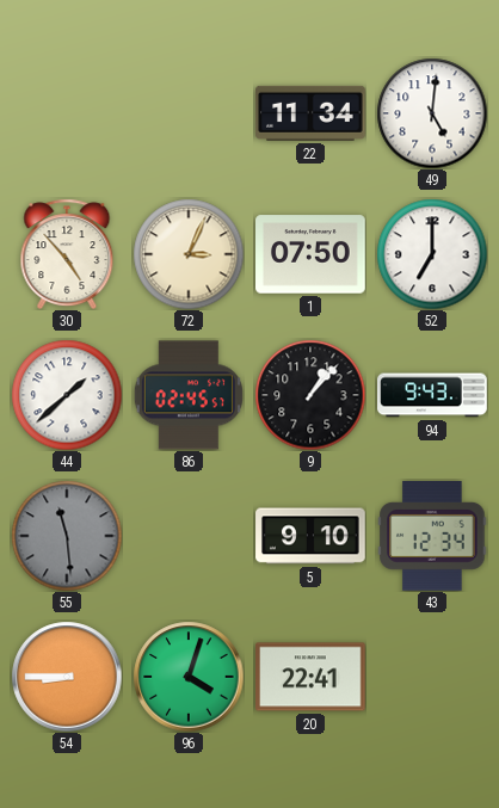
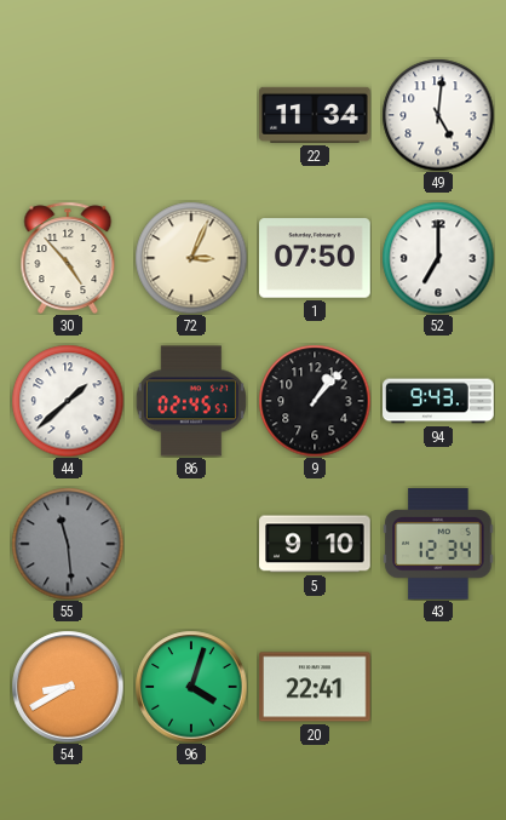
54: 8:45 -> 8:40 (68, 687)
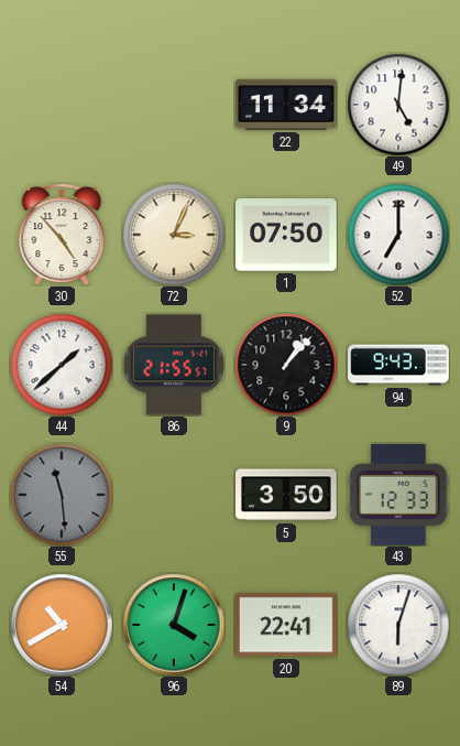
86: 02:45 -> 21:55 (174, 365)
5: 9:10 -> 3:50 (286, 495)
43: 12:34 -> 12:33 (398, 496)
54: 8:40 -> 10:40 (62, 625)
89: none -> 6:03 (398, 625)
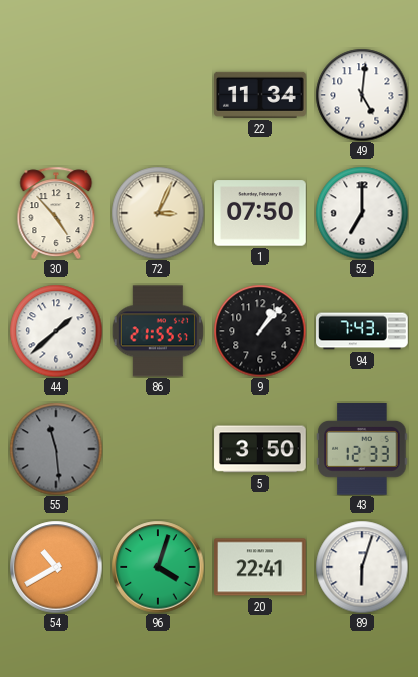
94: 9:43 -> 7:43 (362, 331)
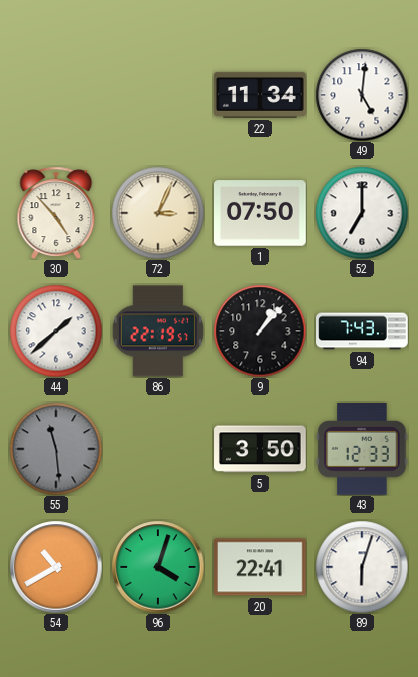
86: 21:55 -> 22:19 (158, 331)
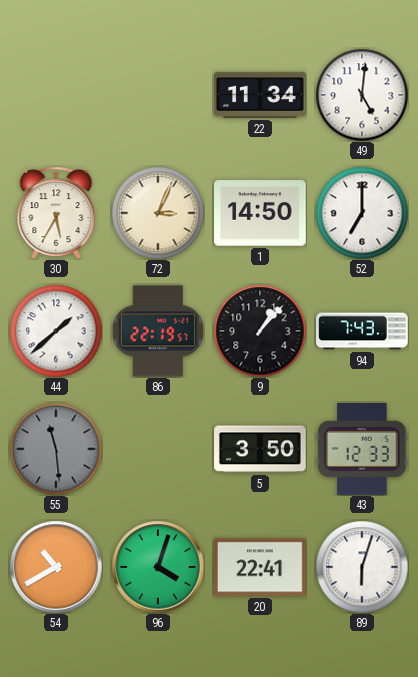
30: 4:53 -> 5:35 (56, 213)
1: 07:50 -> 14:50 (261, 213)
